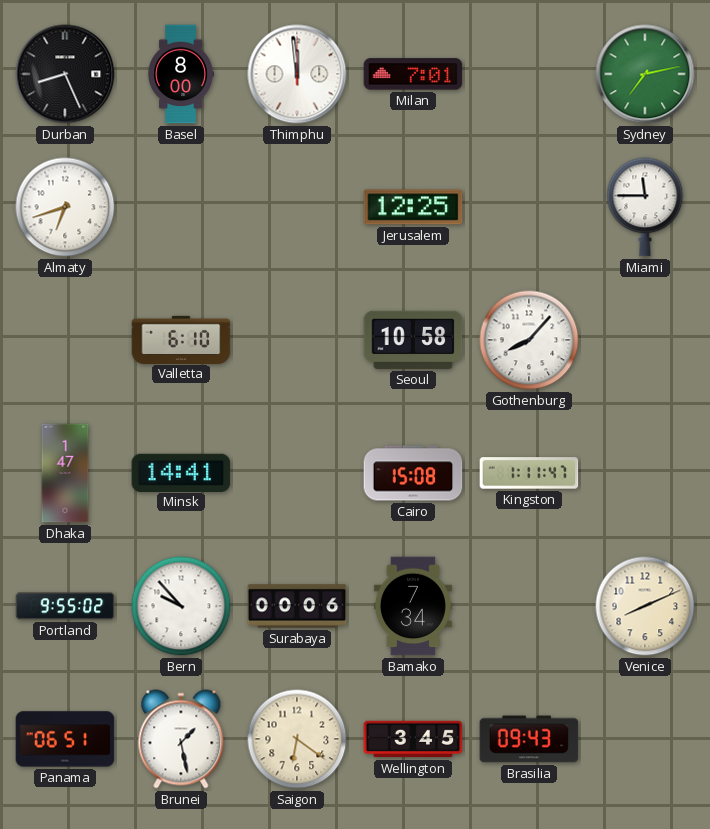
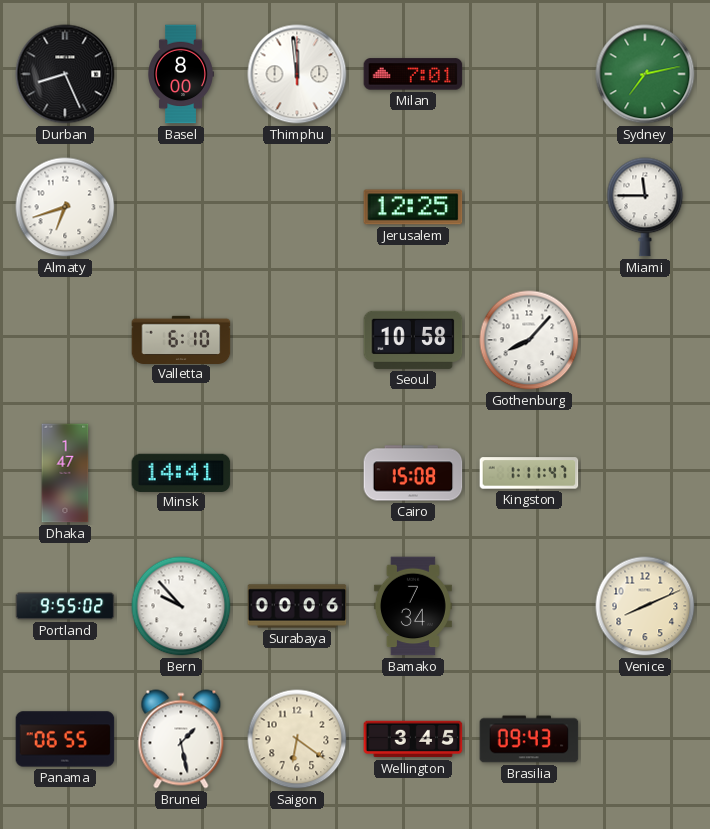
Panama: 06:51 -> 06:55 (65, 739)
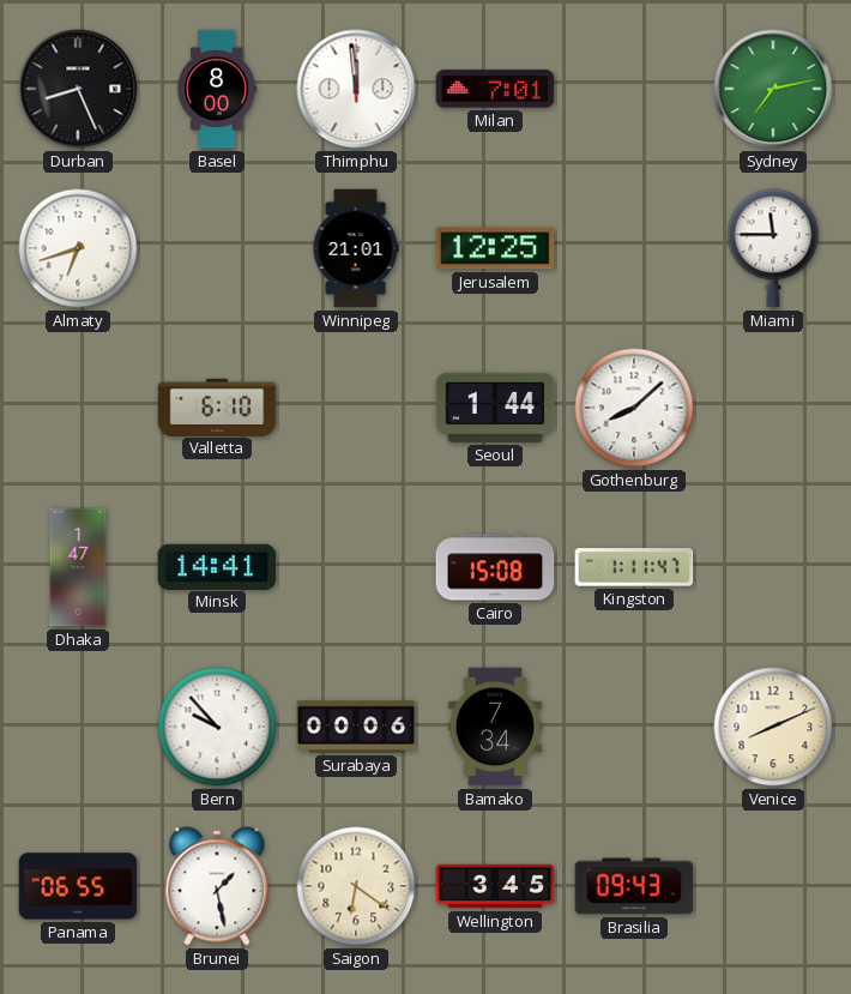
Winnipeg: none -> 21:01 (356, 248)
Seoul: 10:58 -> 1:44 (495, 408)
Gothenburg: 8:07 -> 8:08 (634, 408)
Portland: 9:55 -> none (65, 606)
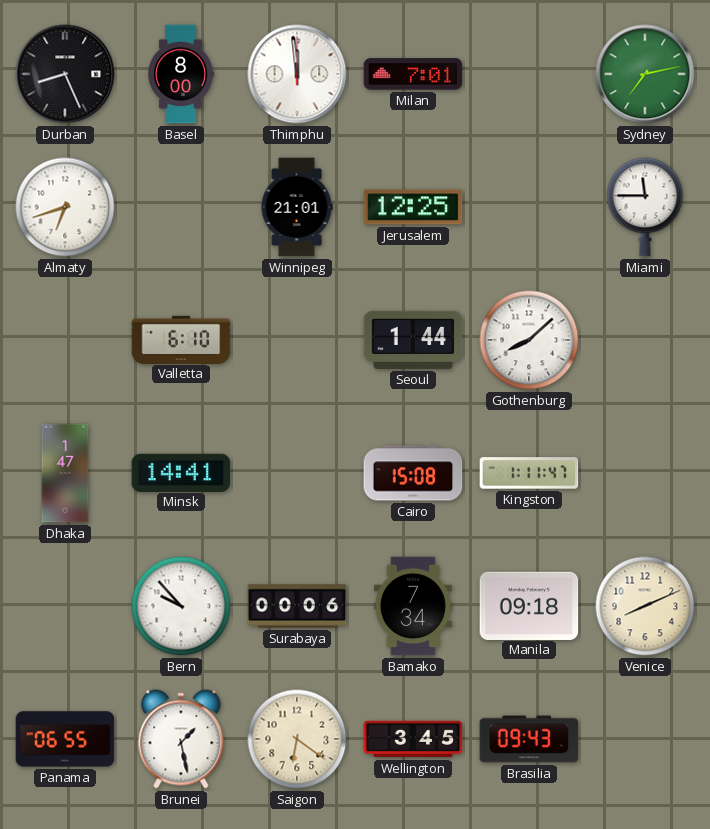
Manila: none -> 09:18 (529, 605)
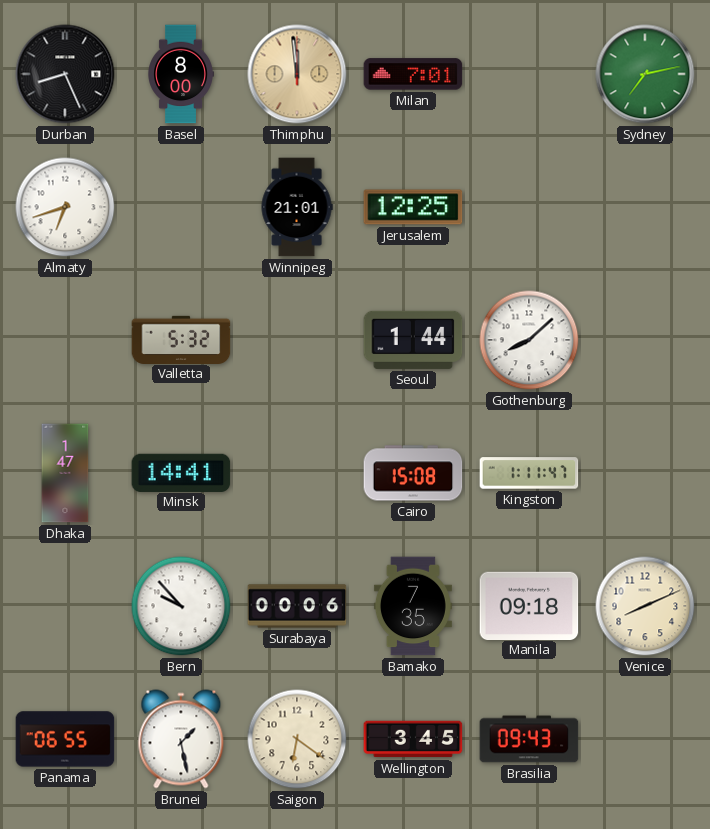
Thimphu dial: white -> champagne (297, 74)
Miami: 11:45 -> none (645, 207)
Valletta: 6:10 -> 5:32 (181, 339)
Bamako: 7:34 -> 7:35 (413, 606)
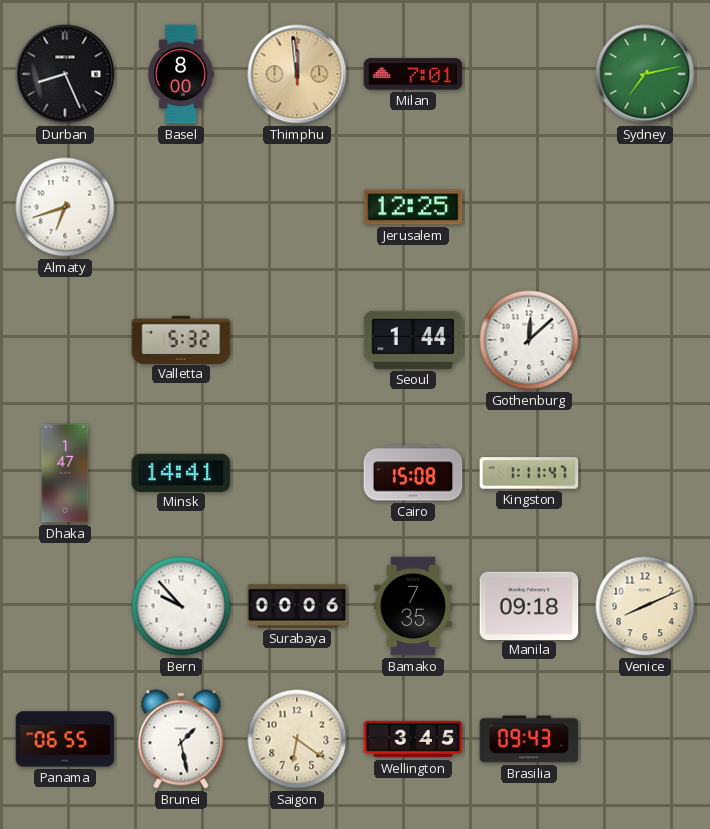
Winnipeg: 21:01 -> none (297, 207)
Gothenburg: 8:08 -> 12:08 (529, 340)
